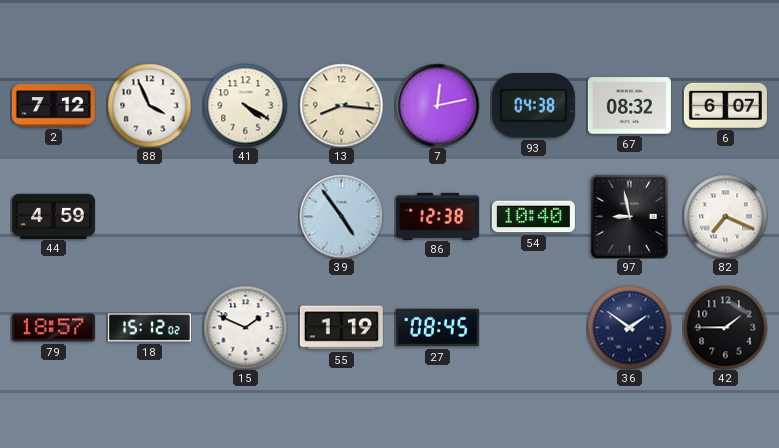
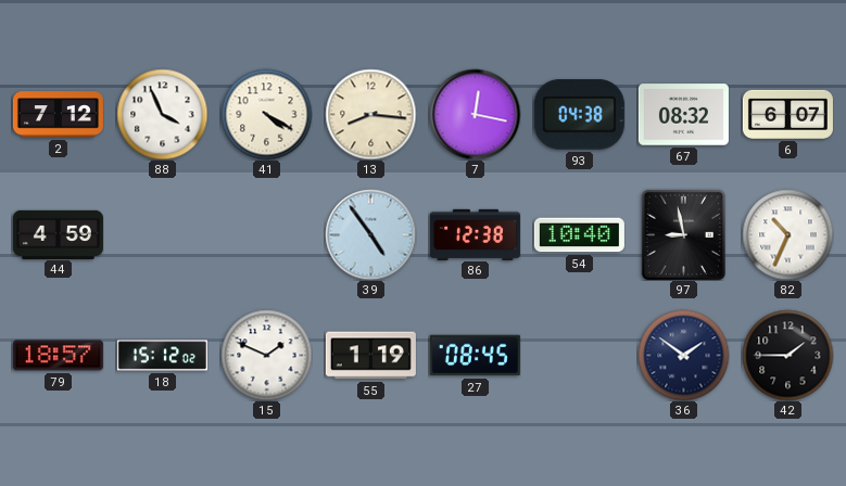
7: 12:13 -> 12:17 (475, 114)
82: 7:19 -> 10:34 (787, 234)
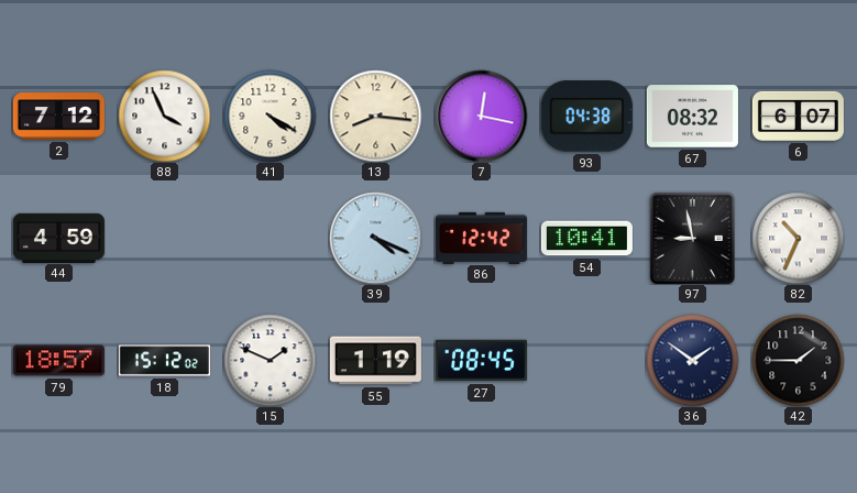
39: 4:54 -> 4:19 (375, 238)
86: 12:38 -> 12:42 (481, 238)
54: 10:40 -> 10:41 (586, 239)
